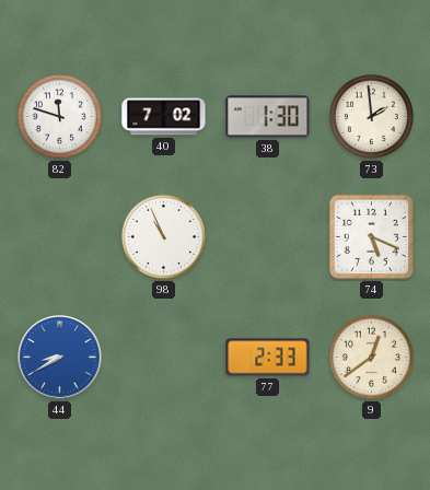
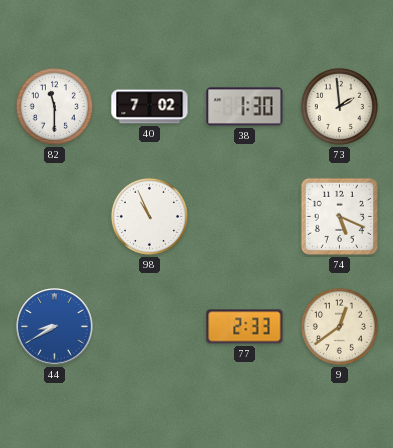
82: 11:48 -> 11:30 (54, 106)
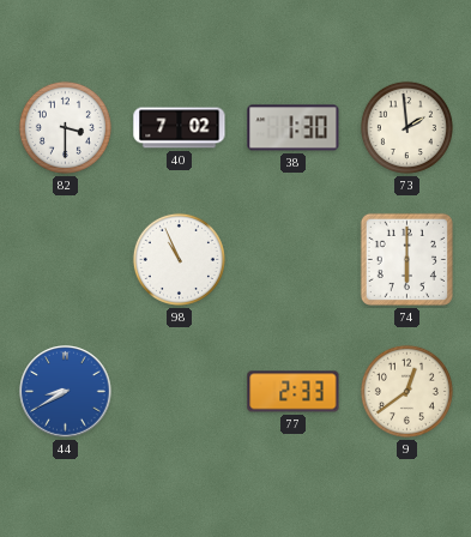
82: 11:30 -> 3:30 (65, 127)
74: 5:19 -> 6:00 (406, 259)
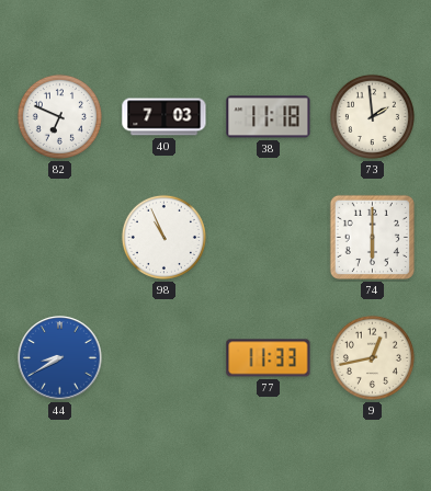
82: 3:30 -> 6:49 (59, 116)
40: 7:02 -> 7:03 (165, 117)
38: 1:30 -> 11:18 (269, 117)
77: 2:33 -> 11:33 (269, 358)
9: 12:39 -> 12:43 (372, 357)
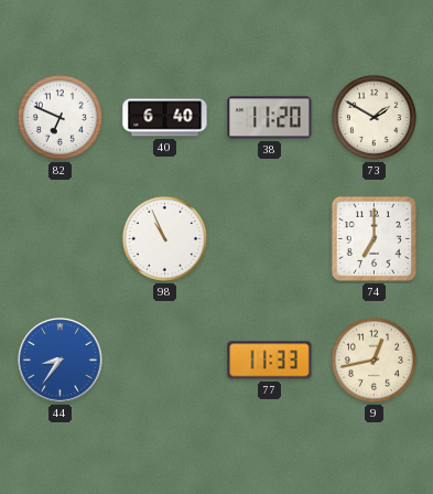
40: 7:03 -> 6:40 (165, 118)
38: 11:18 -> 11:20 (270, 118)
73: 1:59 -> 1:50 (374, 117)
74: 6:00 -> 7:00 (374, 238)
44: 8:40 -> 8:36 (61, 361)
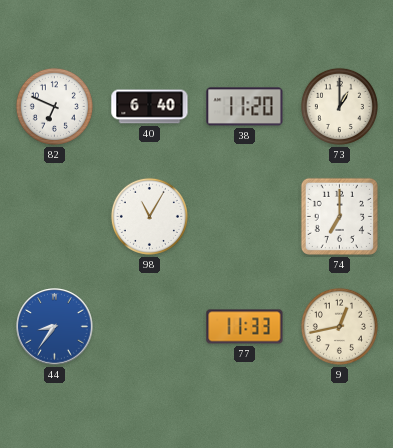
73: 1:50 -> 1:00 (339, 106)
98: 10:56 -> 11:05 (149, 216)
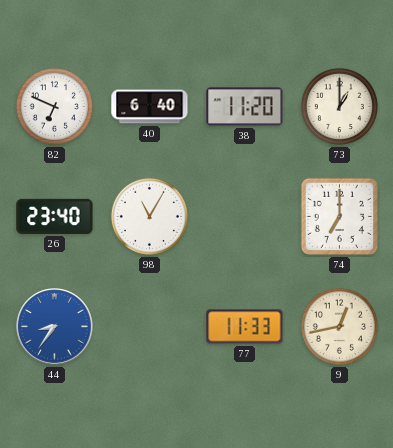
26: none -> 23:40 (55, 216)
